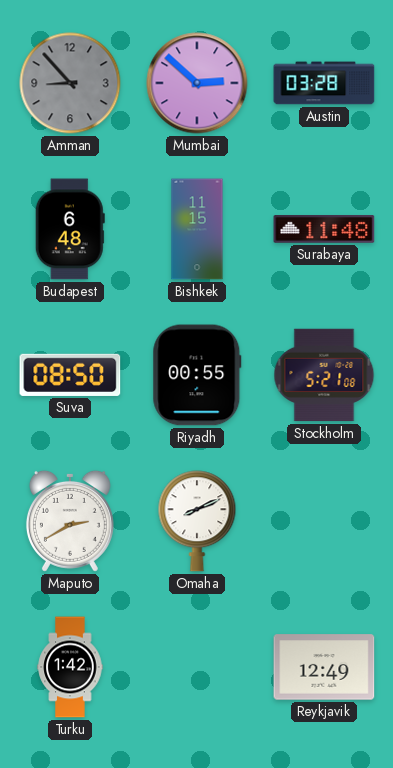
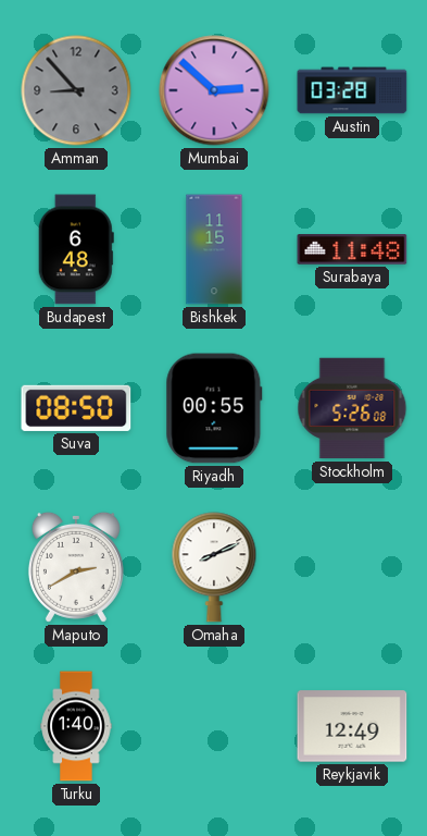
Stockholm: 5:21 -> 5:26 (352, 408)
Turku: 1:42 -> 1:40 (76, 726)
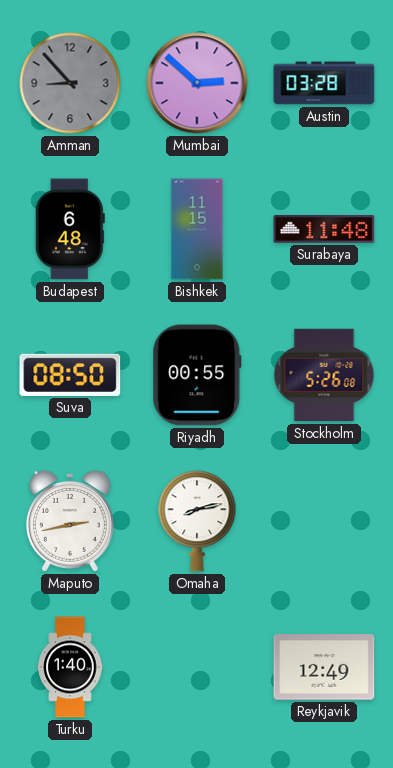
Maputo: 2:40 -> 2:43 (70, 521)
Omaha: 8:11 -> 8:13 (197, 521)
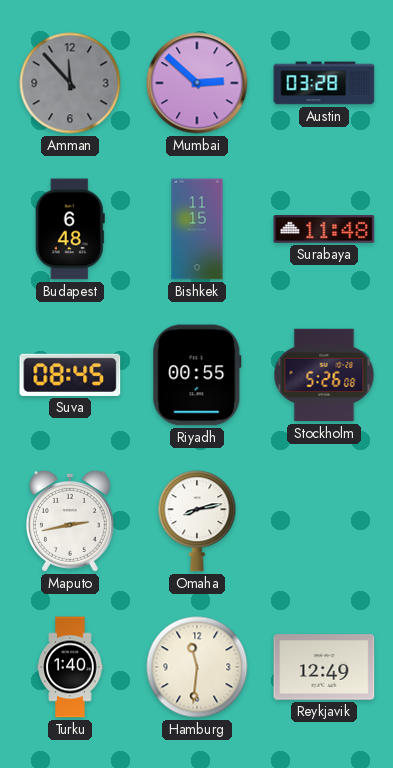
Amman: 8:53 -> 11:53 (70, 83)
Suva: 08:50 -> 08:45 (70, 375)
Hamburg: none -> 11:31 (197, 667)
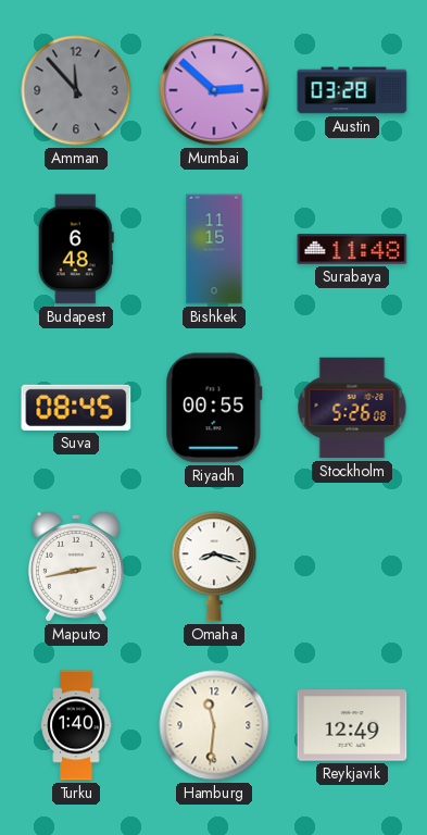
Omaha: 8:13 -> 8:18 (214, 566)
